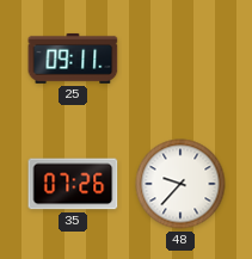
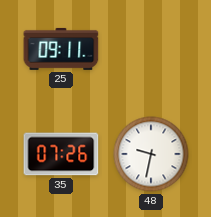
48: 9:37 -> 9:32 (151, 154)
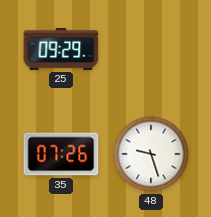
25: 09:11 -> 09:29 (61, 49)
48: 9:32 -> 9:27 (151, 154)
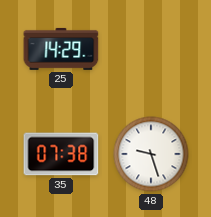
25: 09:29 -> 14:29 (61, 49)
35: 07:26 -> 07:38 (61, 154)
